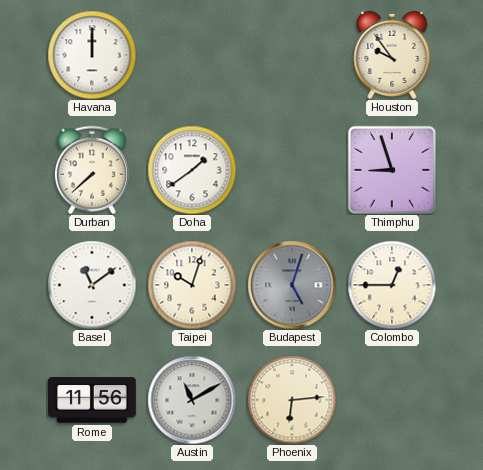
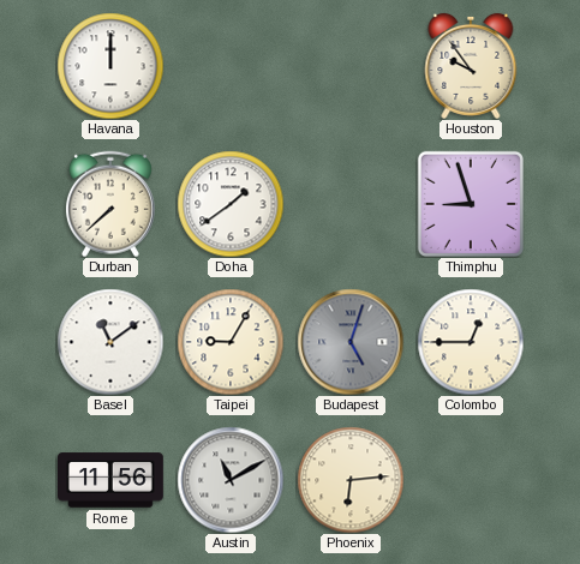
Taipei: 10:03 -> 9:05 (231, 342)
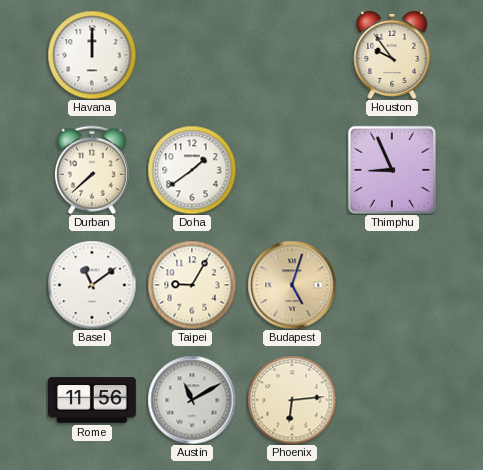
Thimphu: 8:57 -> 8:56 (392, 170)
Budapest dial: grey -> champagne (292, 285)
Colombo: 12:45 -> none (471, 342)
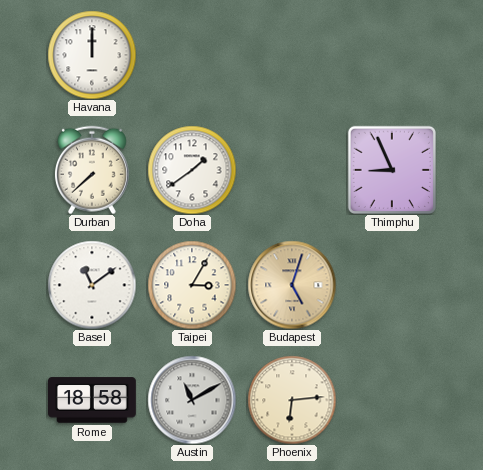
Houston: 9:54 -> none (392, 55)
Taipei: 9:05 -> 3:05 (192, 285)
Rome: 11:56 -> 18:58 (93, 400)
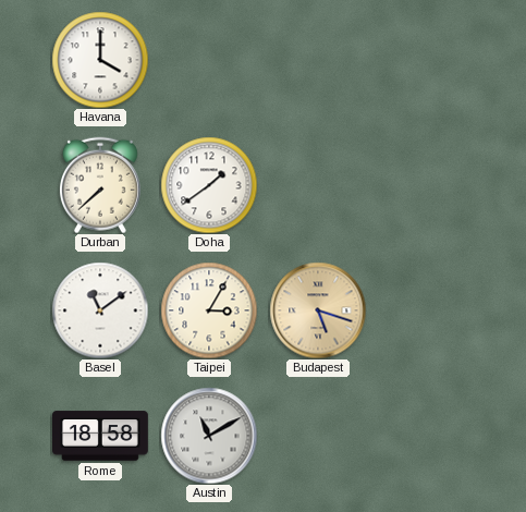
Havana: 12:00 -> 4:00 (100, 60)
Thimphu: 8:56 -> none (392, 170)
Budapest: 5:03 -> 5:18 (318, 310)
Phoenix: 6:14 -> none (292, 400)
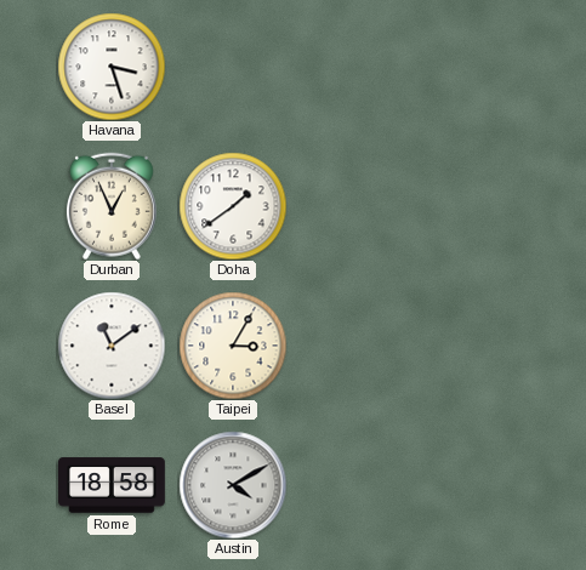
Havana: 4:00 -> 3:27 (112, 67)
Durban: 7:38 -> 12:56 (112, 206)
Budapest: 5:18 -> none (318, 310)
Austin: 11:10 -> 4:10 (233, 485)
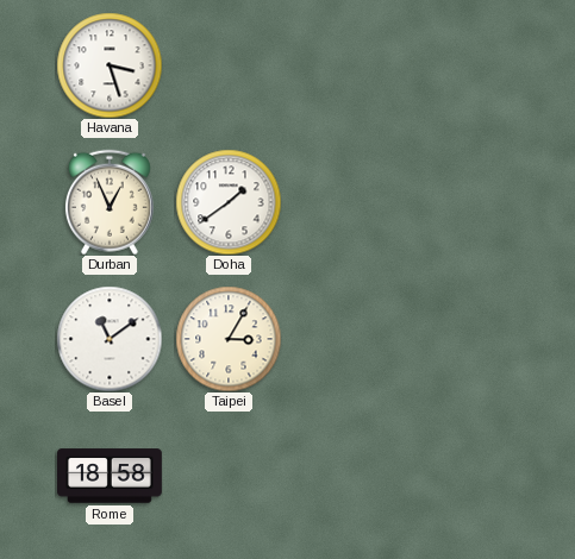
Austin: 4:10 -> none (233, 485)
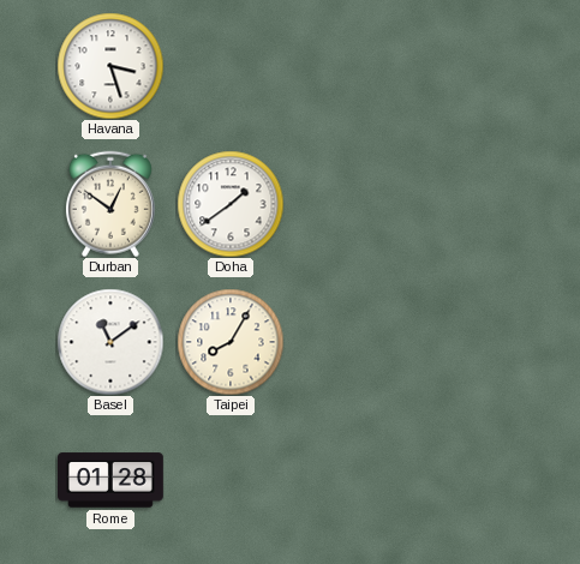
Durban: 12:56 -> 12:51 (110, 204)
Taipei: 3:05 -> 8:05 (231, 342)
Rome: 18:58 -> 01:28 (112, 480)
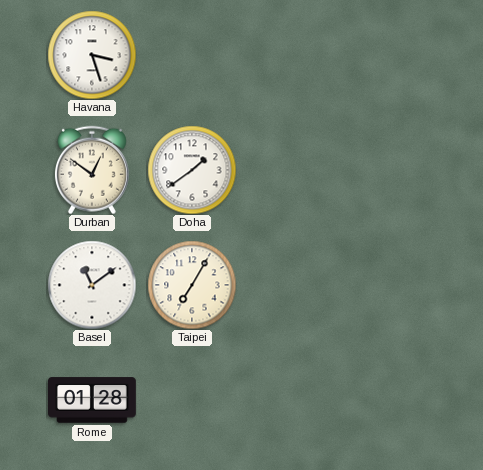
Taipei: 8:05 -> 7:05 (192, 285)
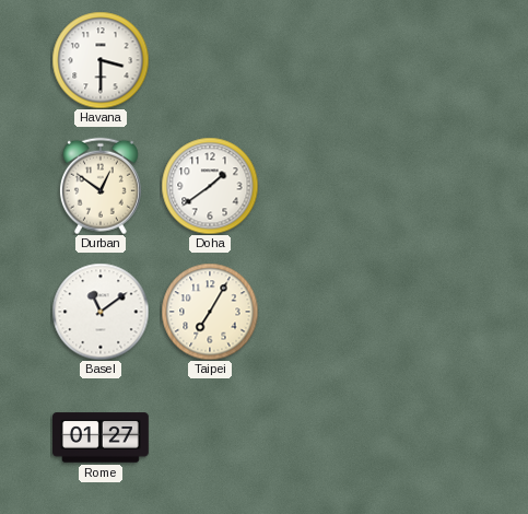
Havana: 3:27 -> 3:30 (101, 60)
Rome: 01:28 -> 01:27 (102, 437)
